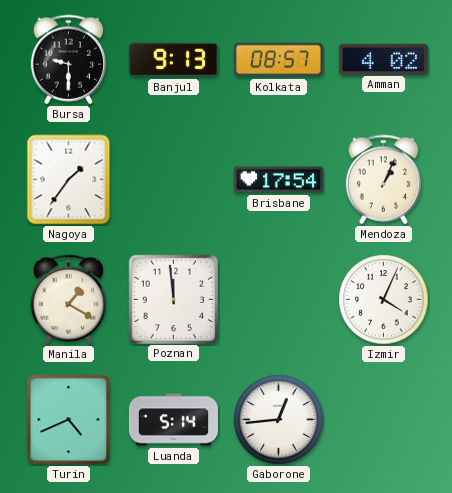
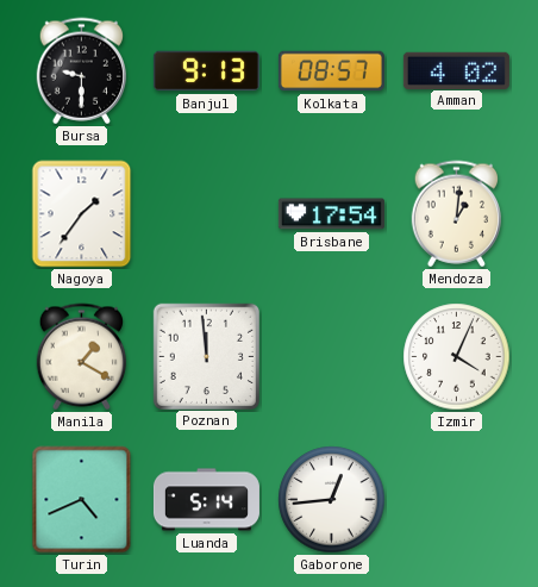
Mendoza: 1:04 -> 1:01 (456, 214)
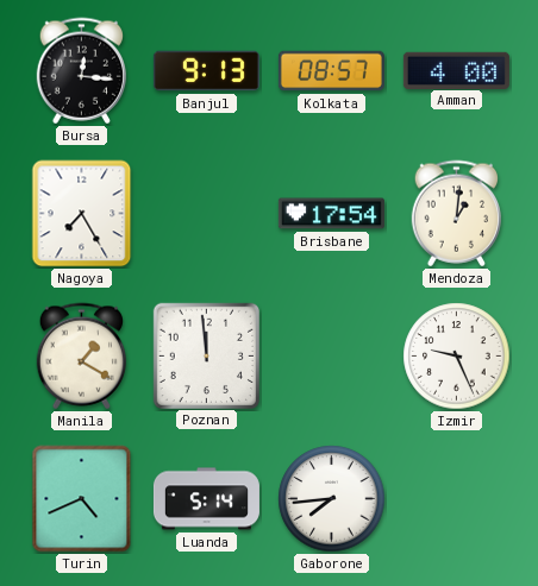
Bursa: 9:30 -> 12:16 (81, 71)
Amman: 4:02 -> 4:00 (456, 70)
Nagoya: 1:36 -> 7:25 (82, 214)
Izmir: 4:04 -> 9:26 (457, 357)
Gaborone: 12:44 -> 7:44 (332, 499)
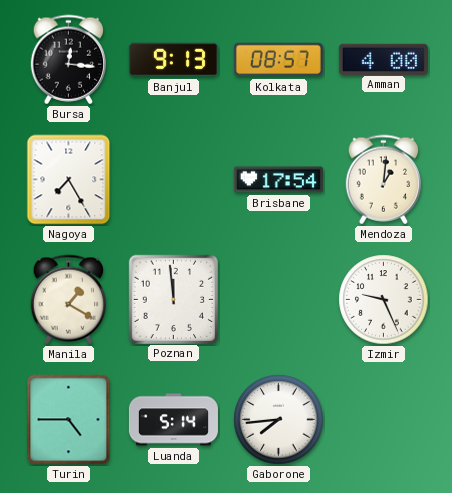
Turin: 4:41 -> 4:45 (69, 420)
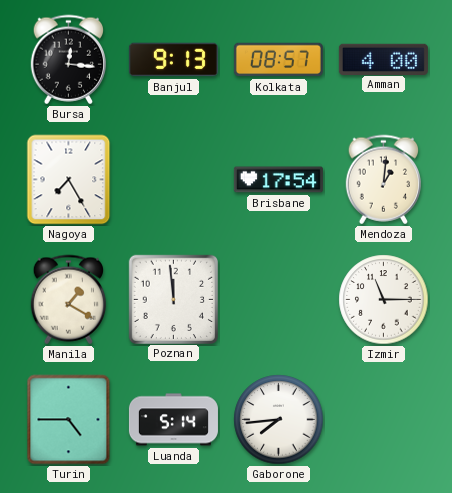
Izmir: 9:26 -> 11:15 (384, 300)
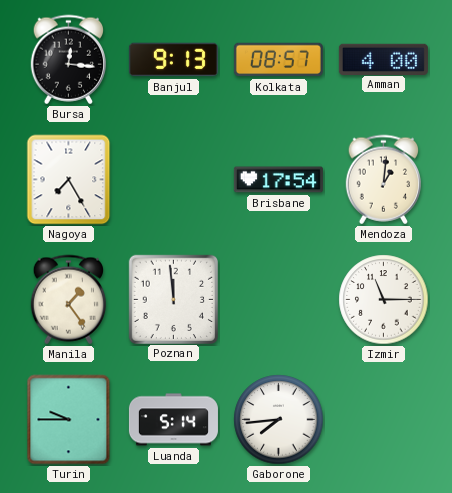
Manila: 1:20 -> 1:24 (68, 300)
Turin: 4:45 -> 9:45 (69, 420)
